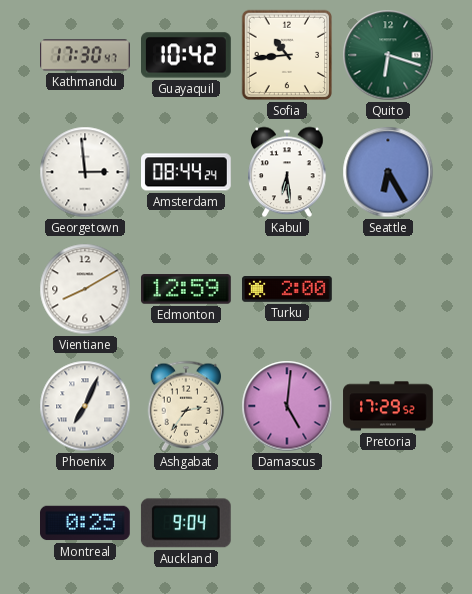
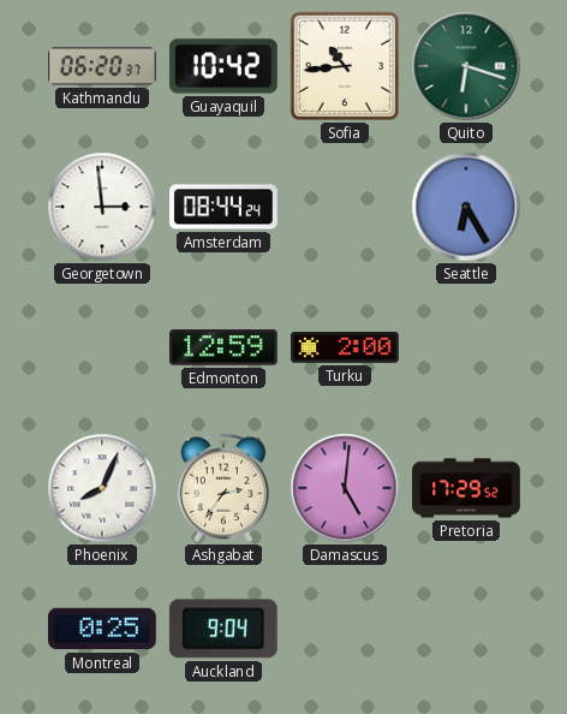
Kathmandu: 17:30 -> 06:20 (103, 66)
Kabul: 6:29 -> none (287, 172)
Vientiane: 8:10 -> none (85, 289)
Phoenix: 7:04 -> 8:04 (102, 488)
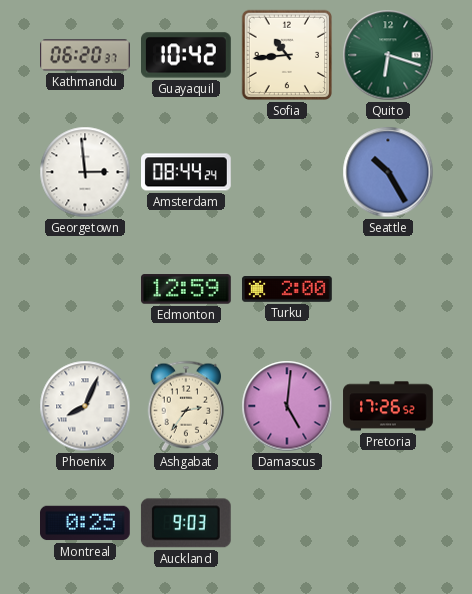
Seattle: 6:25 -> 10:25 (388, 172)
Pretoria: 17:29 -> 17:26 (388, 406)
Auckland: 9:04 -> 9:03 (186, 523)
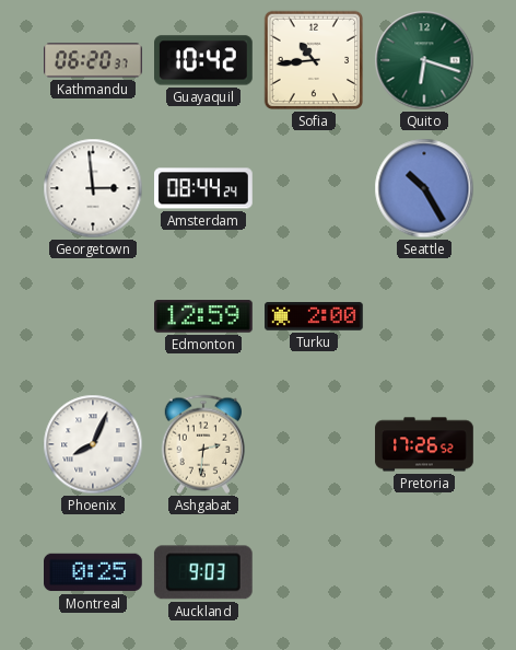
Ashgabat: 2:36 -> 2:31 (202, 444)
Damascus: 5:01 -> none (287, 406)
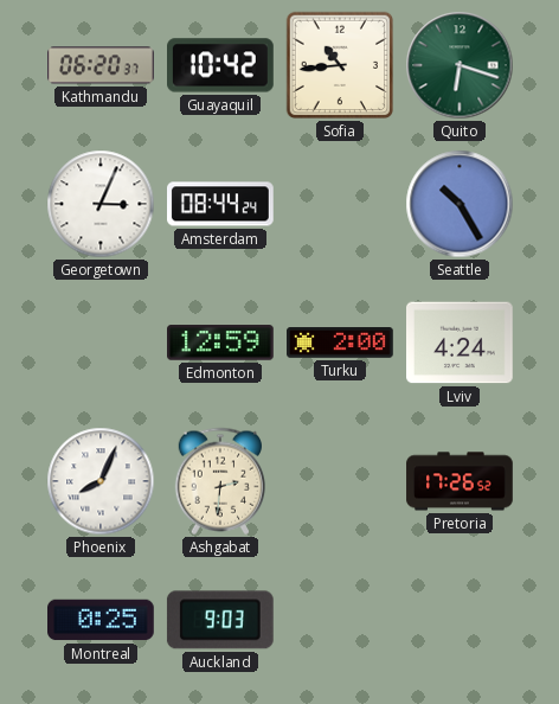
Georgetown: 2:59 -> 3:04 (101, 204)
Lviv: none -> 4:24 (461, 343)
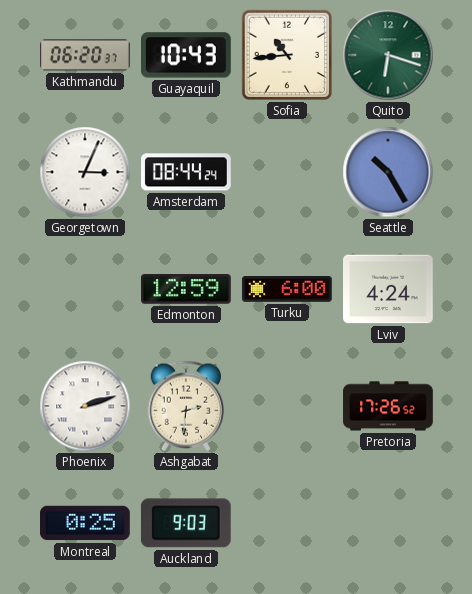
Guayaquil: 10:42 -> 10:43 (187, 55)
Turku: 2:00 -> 6:00 (288, 290)
Phoenix: 8:04 -> 2:12 (85, 406)
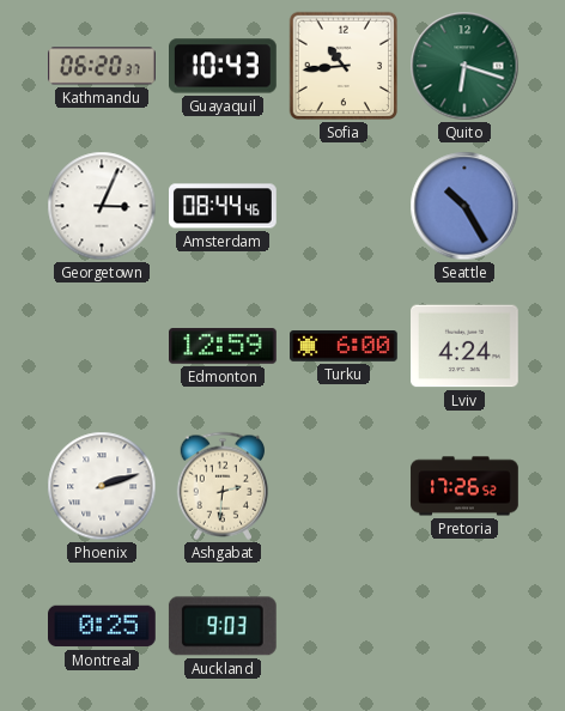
Amsterdam: 08:44:24 -> 08:44:46 (224, 206)
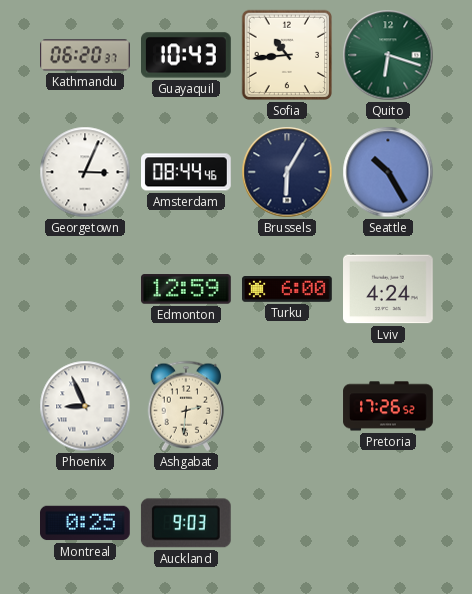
Brussels: none -> 6:05 (287, 172)
Phoenix: 2:12 -> 8:56 (85, 406)
